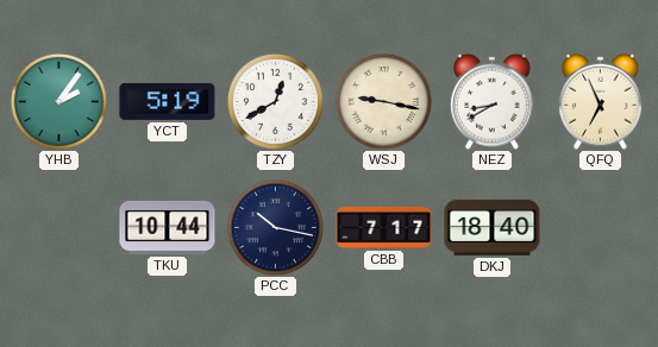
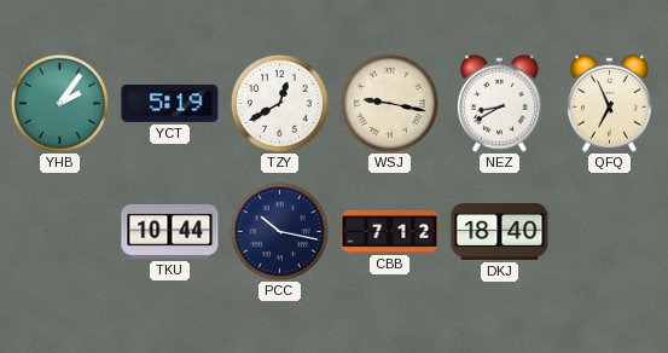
CBB: 7:17 -> 7:12 (390, 231)
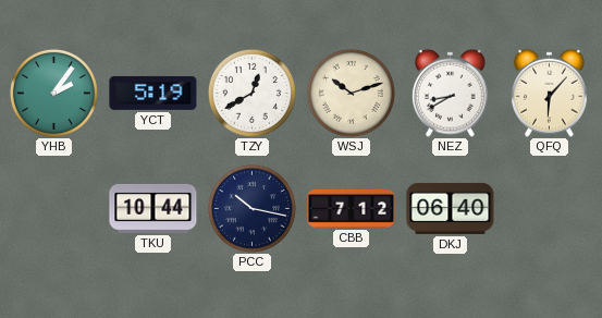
WSJ: 9:17 -> 10:12 (351, 93)
QFQ: 6:56 -> 6:07 (549, 93)
DKJ: 18:40 -> 06:40 (451, 208)
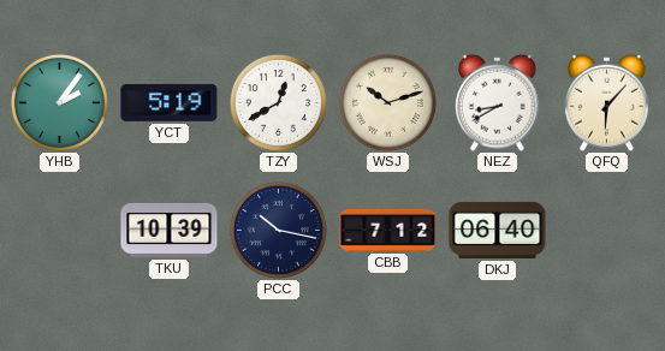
TKU: 10:44 -> 10:39 (170, 230)
